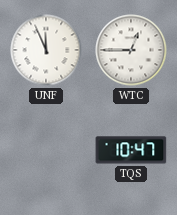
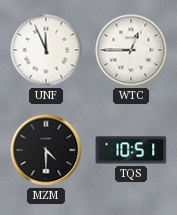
MZM: none -> 4:30 (46, 150)
TQS: 10:47 -> 10:51 (131, 150)
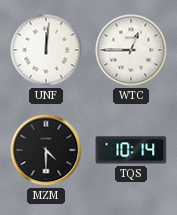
UNF: 11:56 -> 12:01 (46, 50)
TQS: 10:51 -> 10:14 (131, 150)
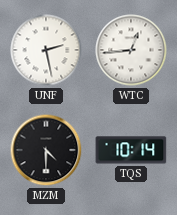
UNF: 12:01 -> 2:28 (46, 50)
WTC: 12:45 -> 12:44 (131, 50)
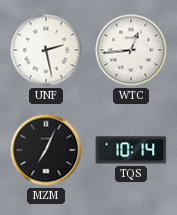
MZM: 4:30 -> 7:04 (46, 150)
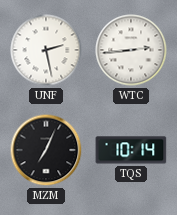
WTC: 12:44 -> 2:44 (131, 50)
